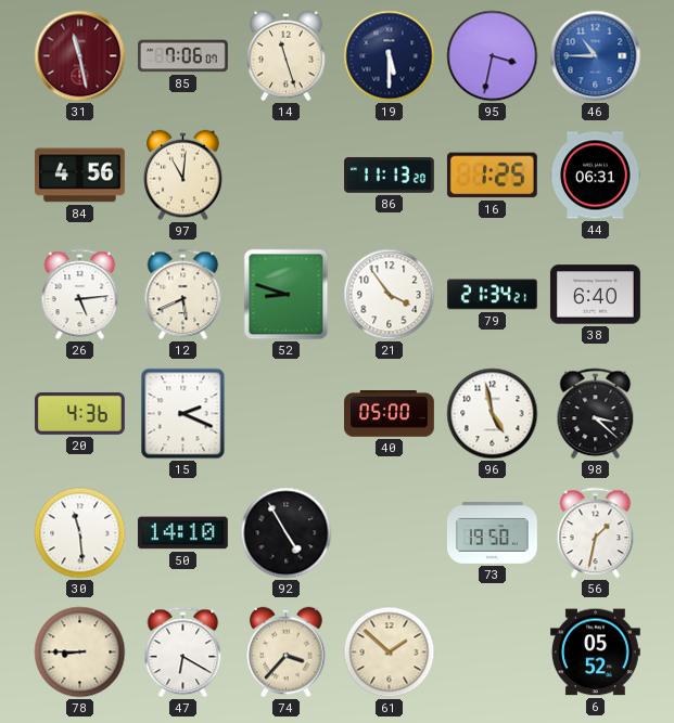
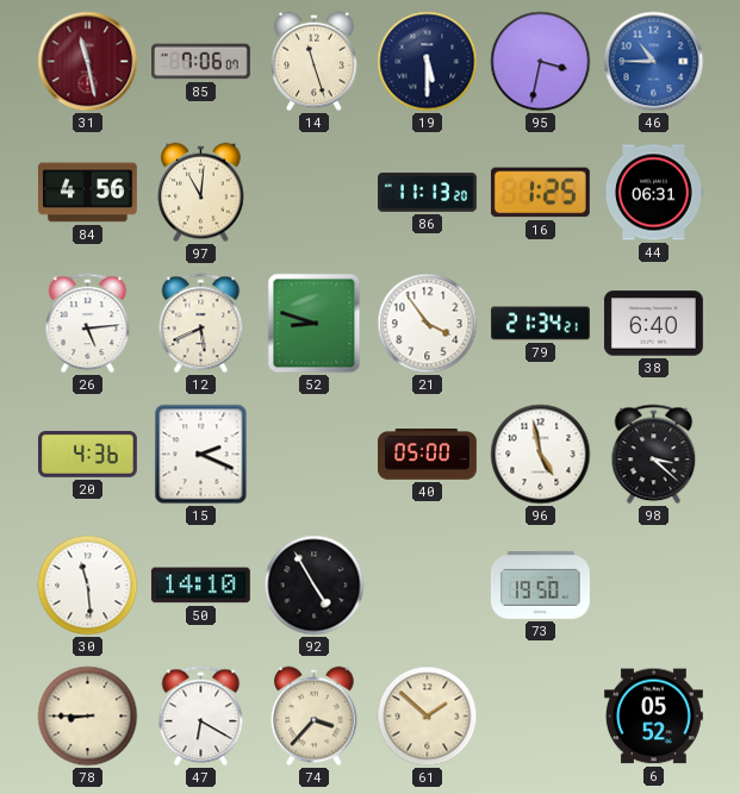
56: 1:32 -> none (596, 533)
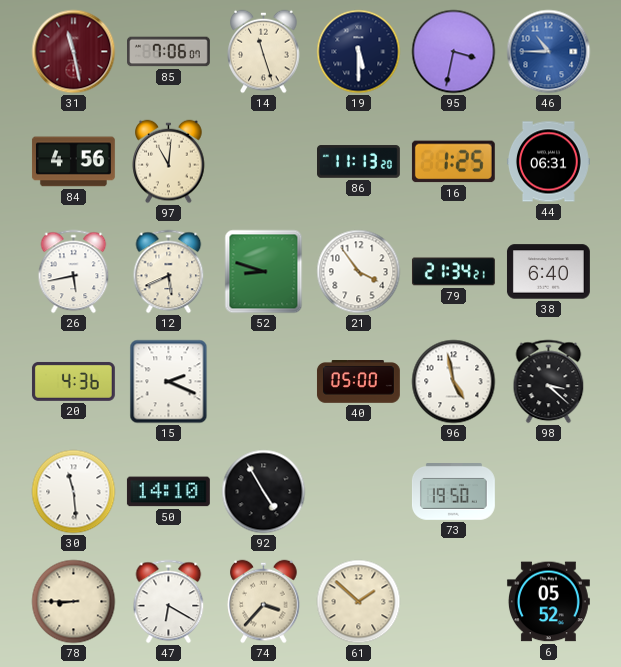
26: 5:14 -> 5:43 (74, 272)
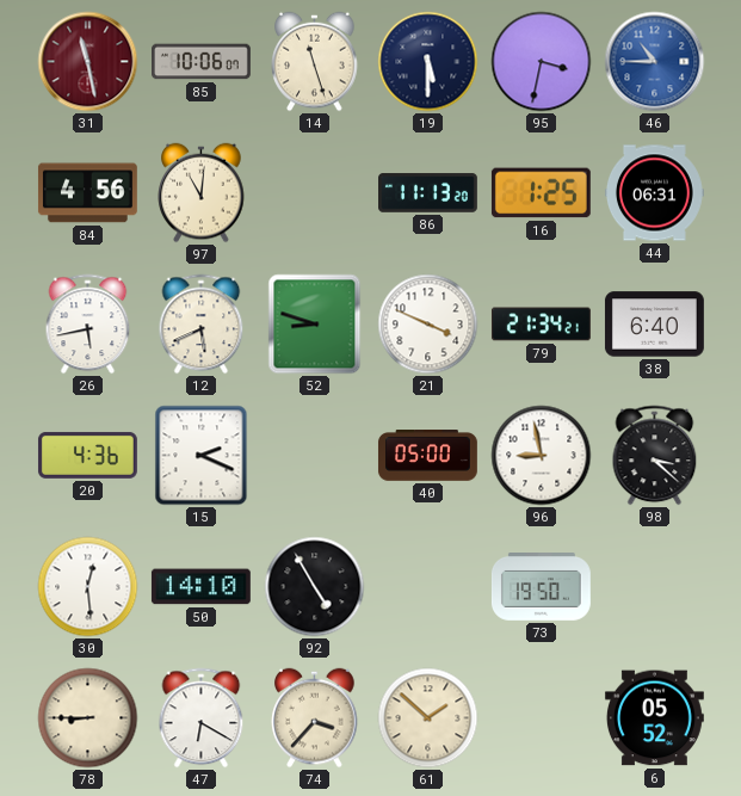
85: 7:06 -> 10:06 (202, 62)
21: 3:54 -> 3:49 (428, 325)
96: 4:58 -> 8:58 (542, 456)
30: 11:29 -> 12:29 (88, 587)
